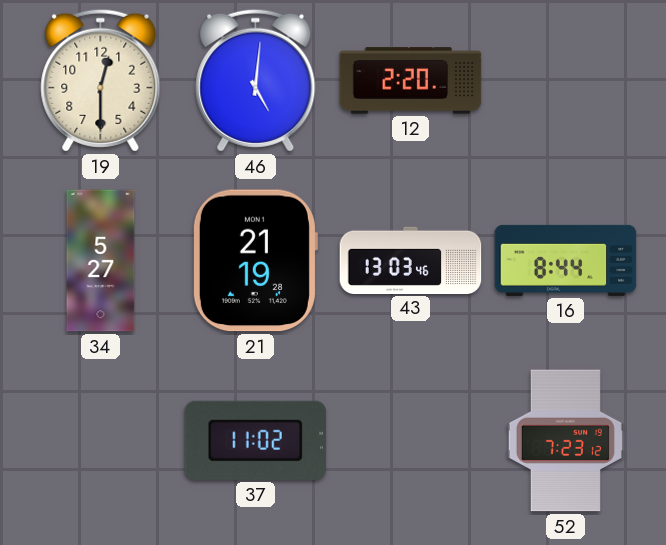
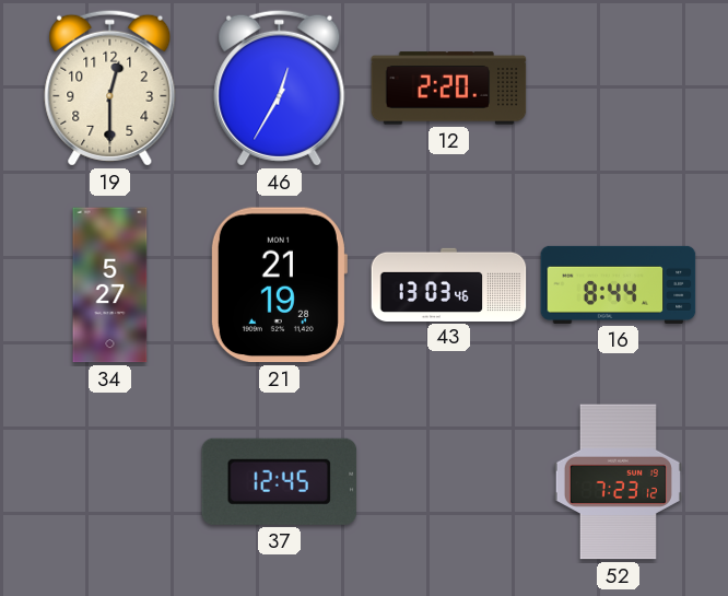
46: 5:01 -> 12:35 (280, 87)
37: 11:02 -> 12:45 (280, 481)
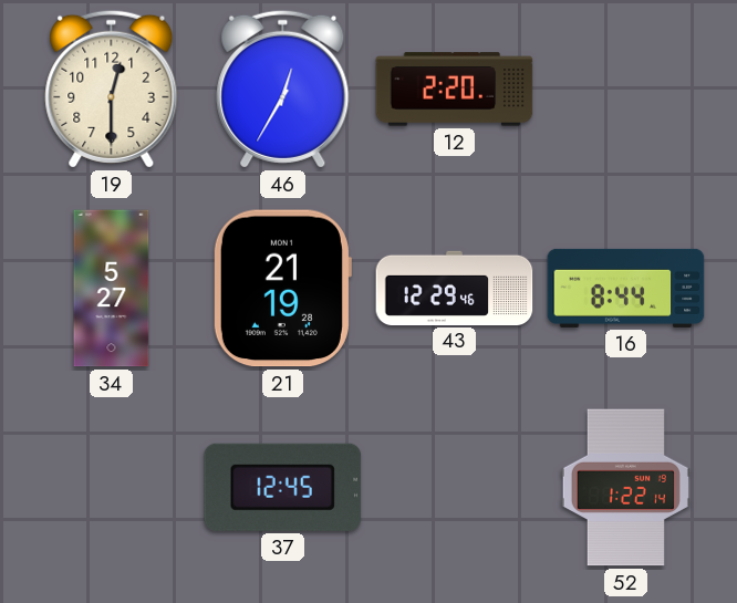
43: 13:03 -> 12:29 (455, 288)
52: 7:23 -> 1:22 (625, 488)
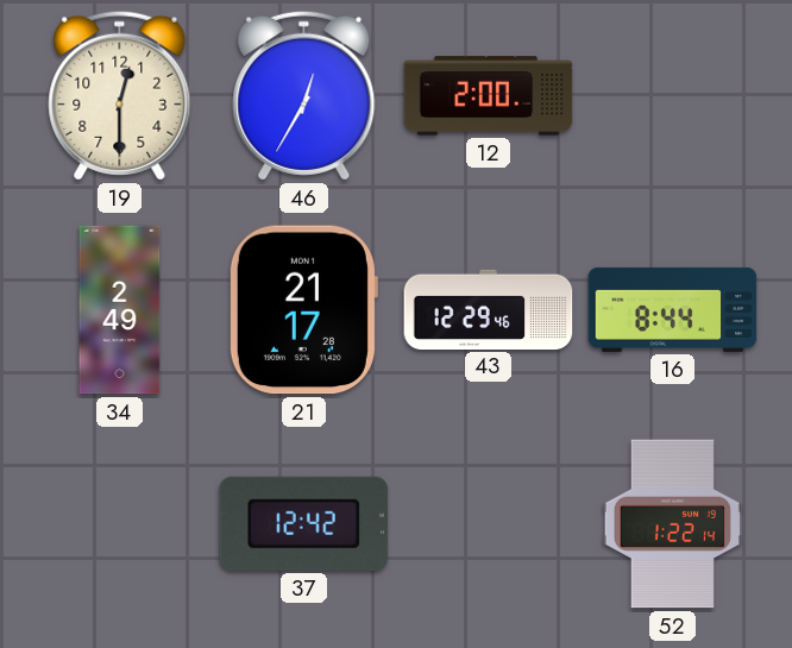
12: 2:20 -> 2:00 (489, 96)
34: 5:27 -> 2:49 (120, 310)
21: 21:19 -> 21:17 (303, 310)
37: 12:45 -> 12:42 (304, 523)
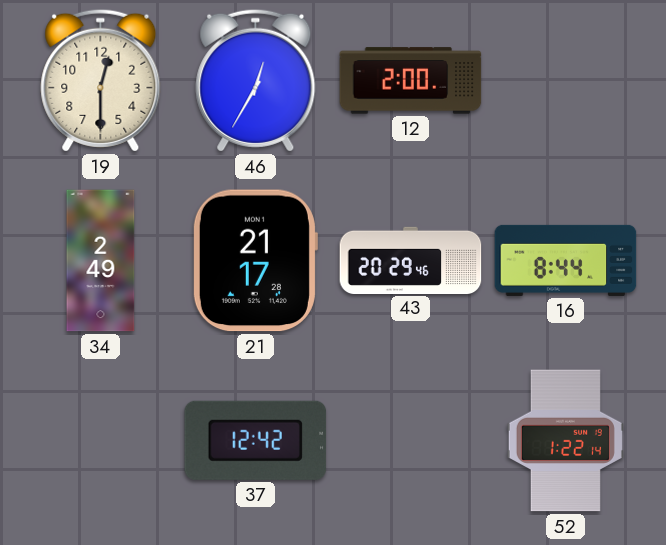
43: 12:29 -> 20:29 (411, 260)
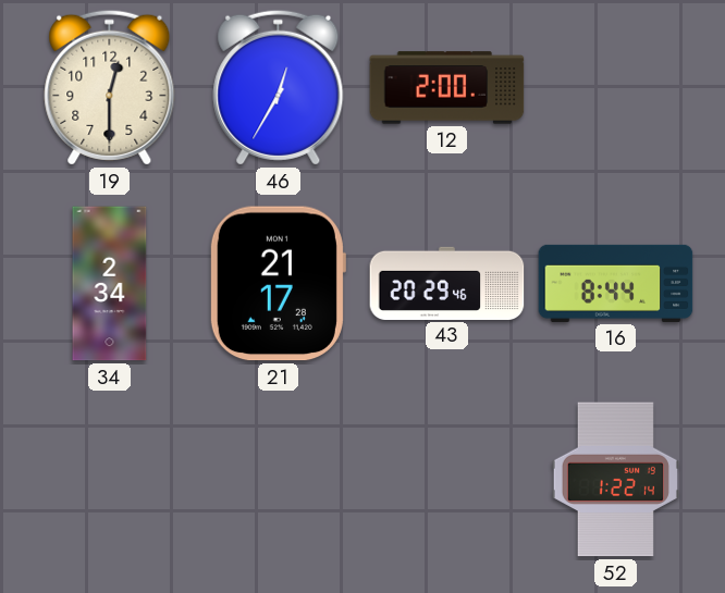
34: 2:49 -> 2:34 (110, 284)
37: 12:42 -> none (256, 440)
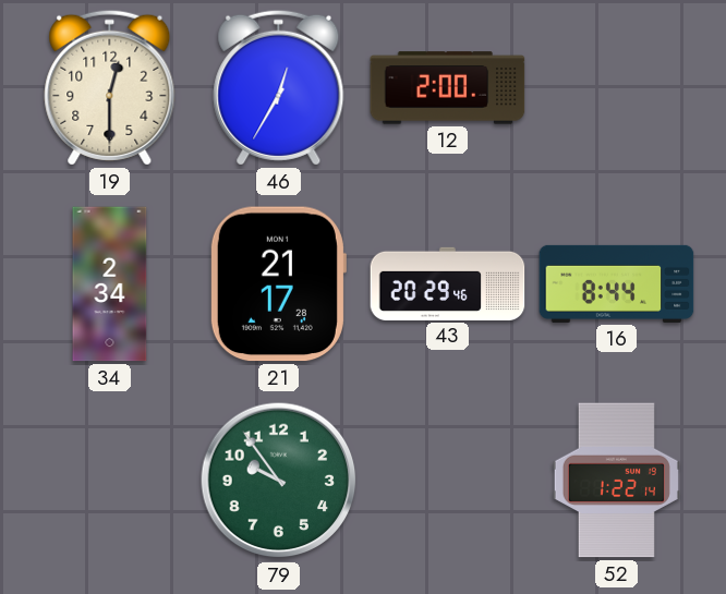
79: none -> 9:54 (279, 481)
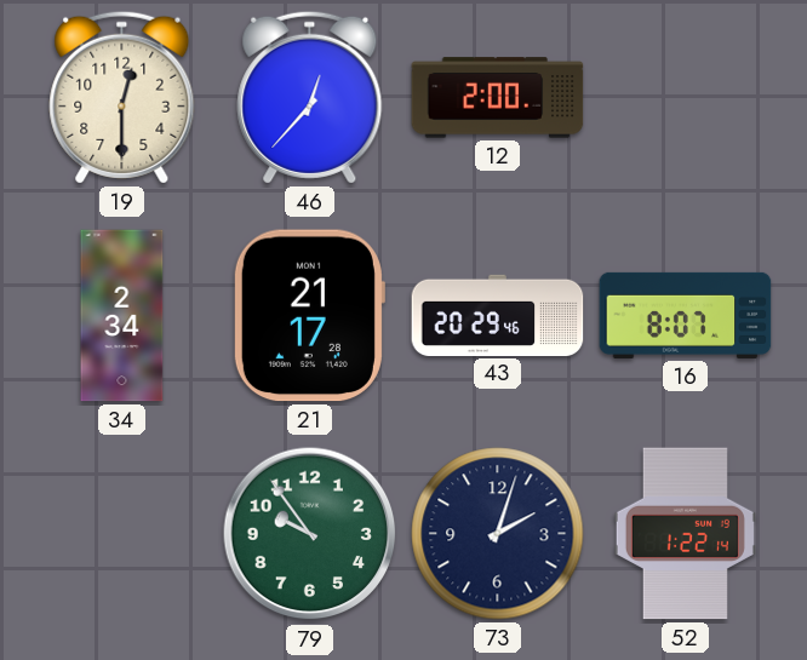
46: 12:35 -> 12:37 (310, 97)
16: 8:44 -> 8:07 (686, 315)
73: none -> 2:03 (498, 534)
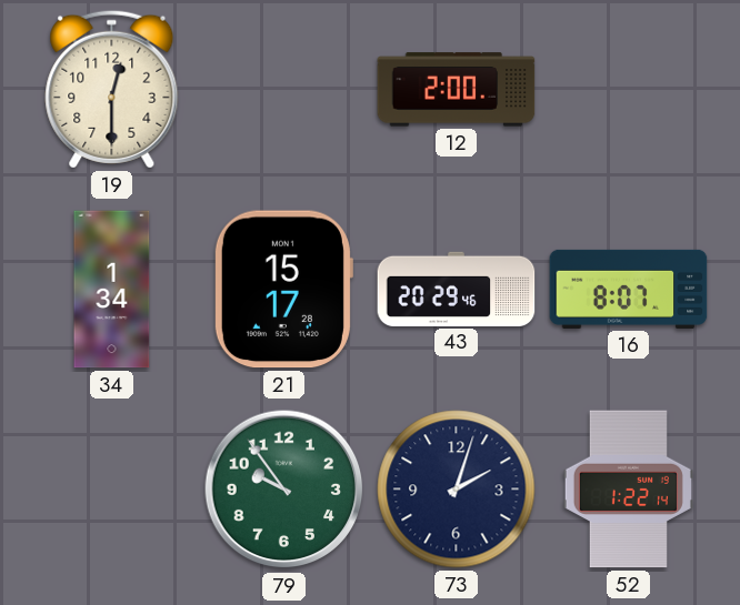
46: 12:37 -> none (310, 97)
34: 2:34 -> 1:34 (112, 290)
21: 21:17 -> 15:17 (283, 290)
